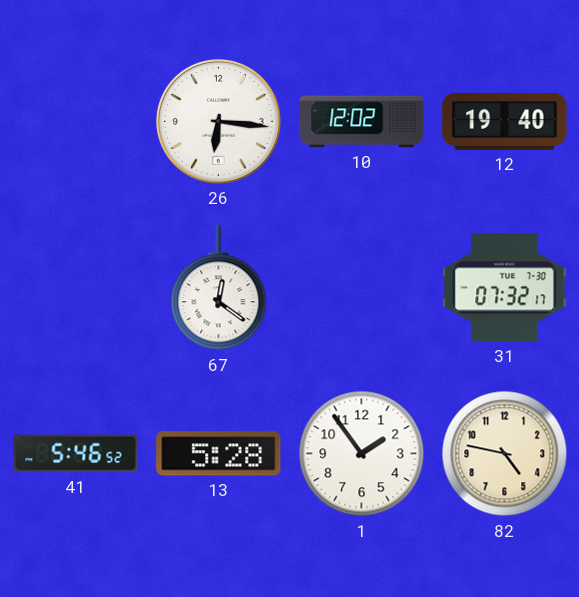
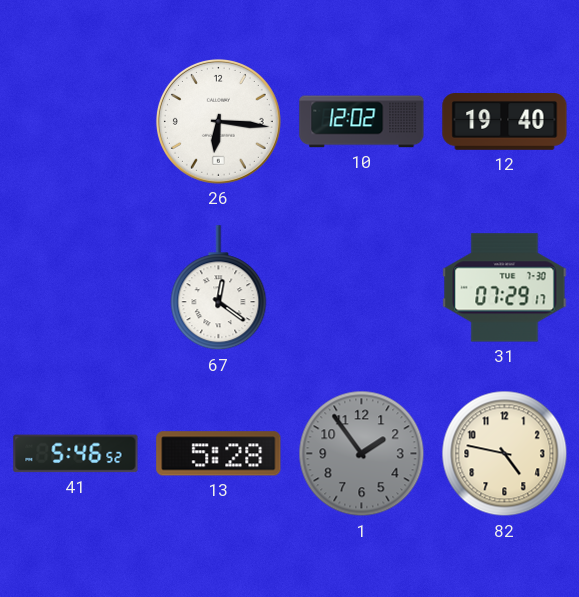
31: 07:32 -> 07:29 (505, 288)
1 dial: white -> grey (362, 454)
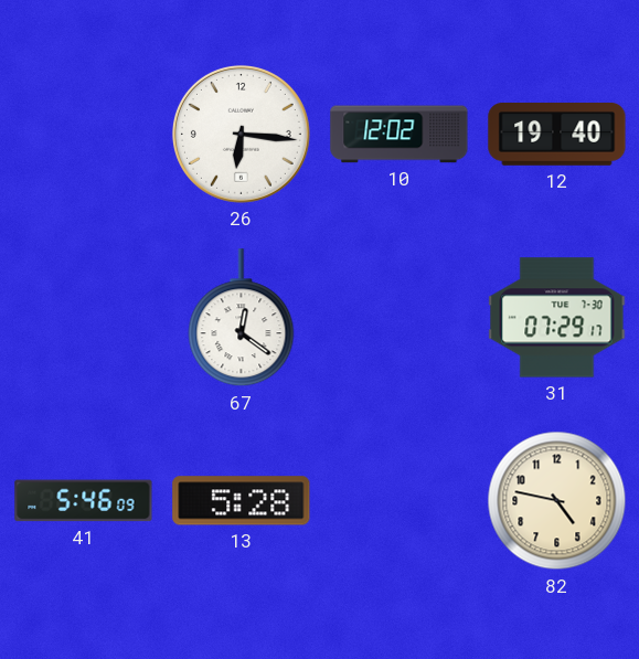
41: 5:46:52 -> 5:46:09 (84, 501)
1: 1:54 -> none (362, 454)
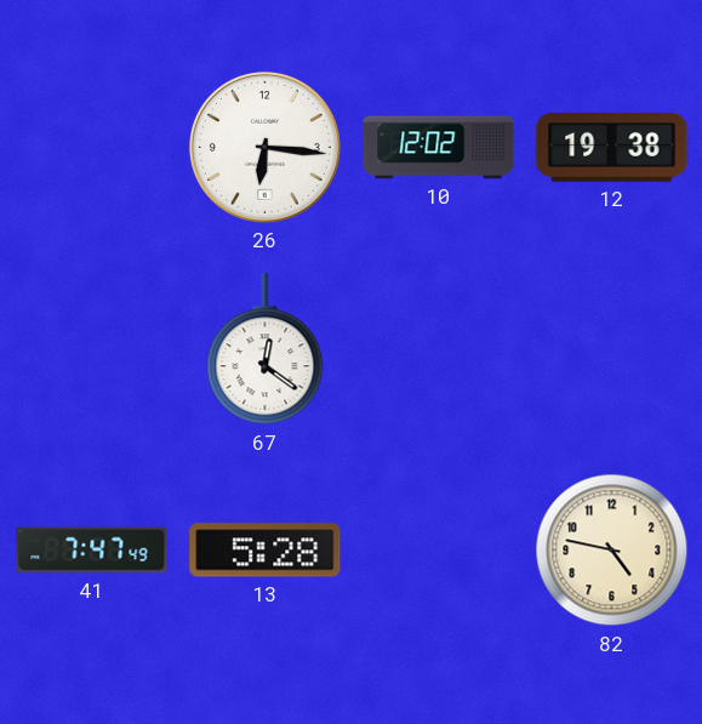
12: 19:40 -> 19:38 (612, 148)
31: 07:29 -> none (557, 318)
41: 5:46 -> 7:47 (92, 551)
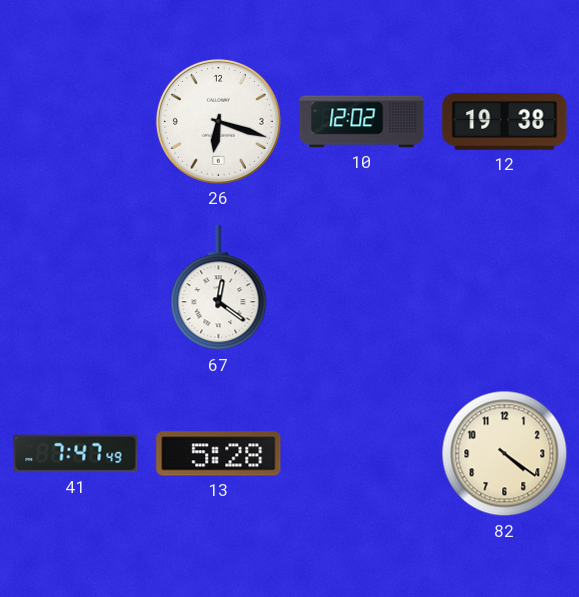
26: 6:16 -> 6:18 (218, 121)
82: 4:47 -> 4:21 (505, 454)
